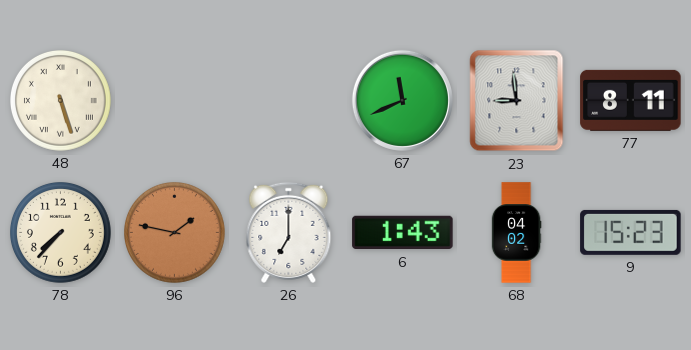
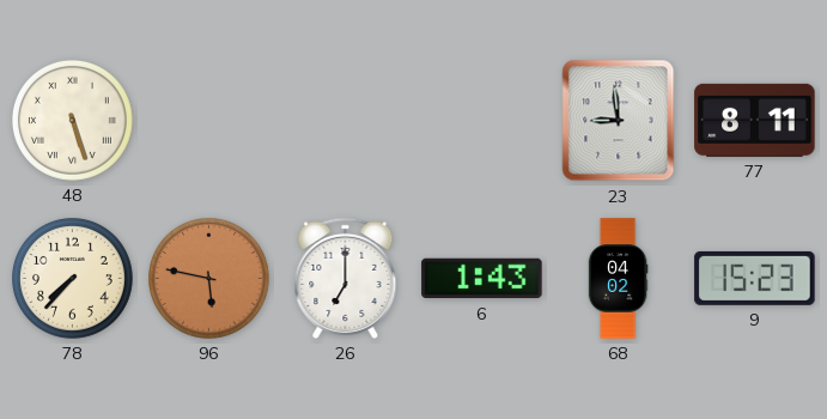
67: 11:41 -> none (402, 100)
96: 1:47 -> 5:47 (209, 279)
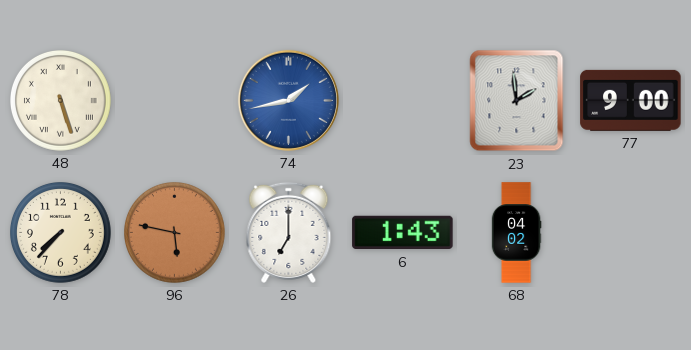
74: none -> 1:43 (288, 100)
23: 8:59 -> 1:59 (517, 101)
77: 8:11 -> 9:00 (631, 100)
9: 15:23 -> none (755, 278)
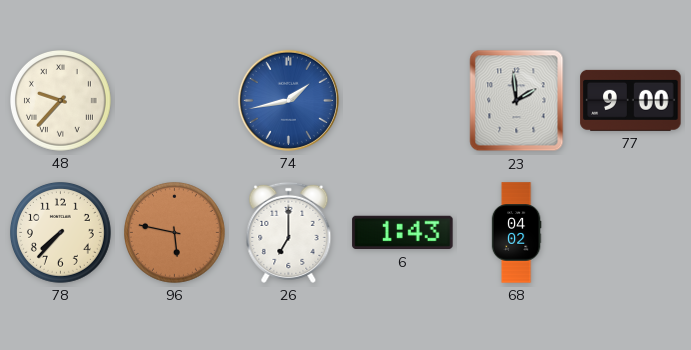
48: 5:27 -> 9:37 (61, 101)
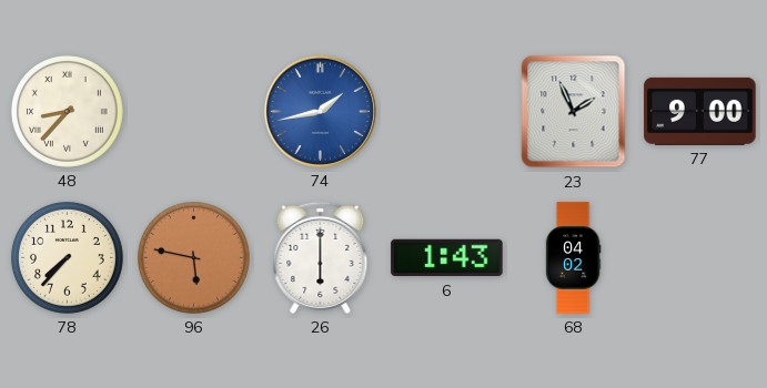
48: 9:37 -> 8:37 (68, 112)
23: 1:59 -> 1:56 (574, 112)
26: 7:00 -> 6:00 (321, 257)
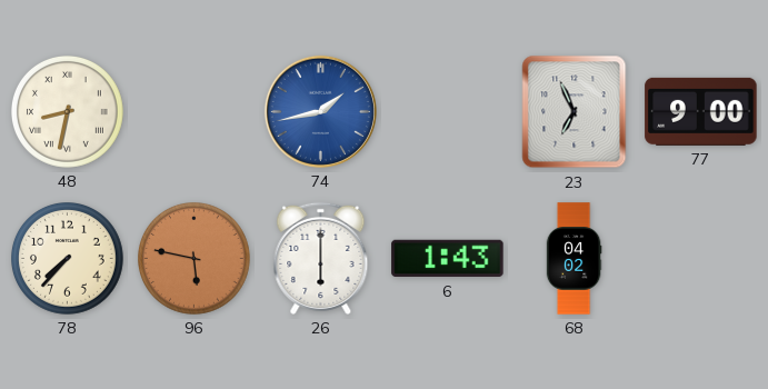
48: 8:37 -> 8:32 (68, 112)
23: 1:56 -> 6:56 (575, 112)
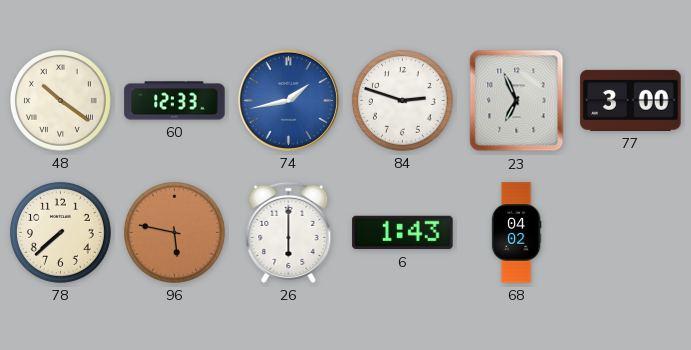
48: 8:32 -> 10:21 (61, 101)
60: none -> 12:33 (175, 101)
84: none -> 2:48 (403, 101)
77: 9:00 -> 3:00 (631, 100)
78: 7:37 -> 7:38 (61, 233)
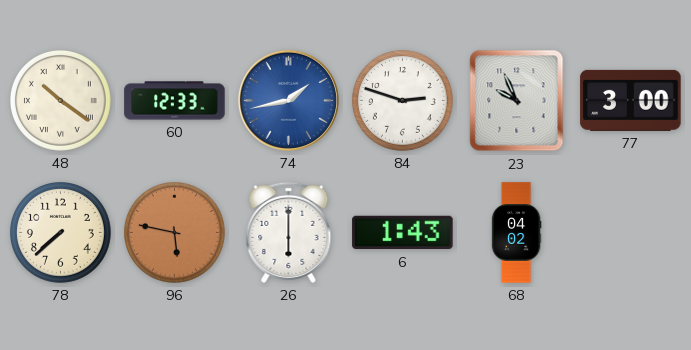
23: 6:56 -> 9:56 (517, 101)
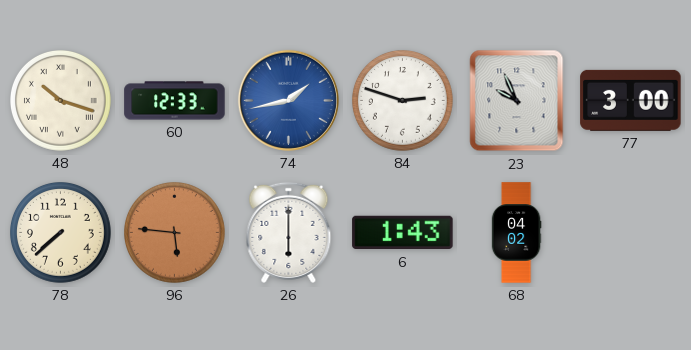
48: 10:21 -> 10:18 (61, 101)
96: 5:47 -> 5:46 (175, 233)
